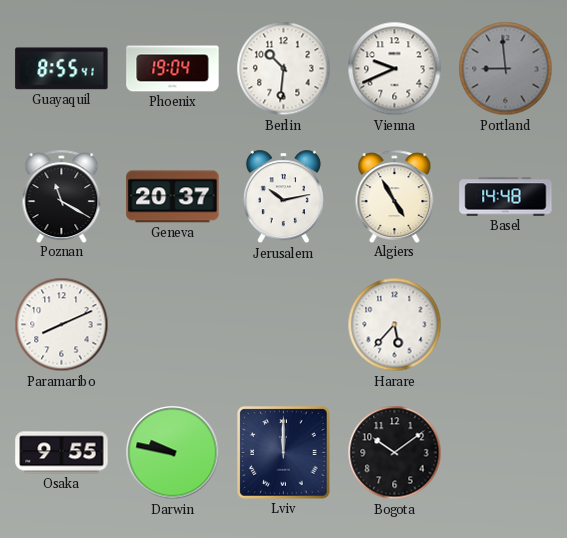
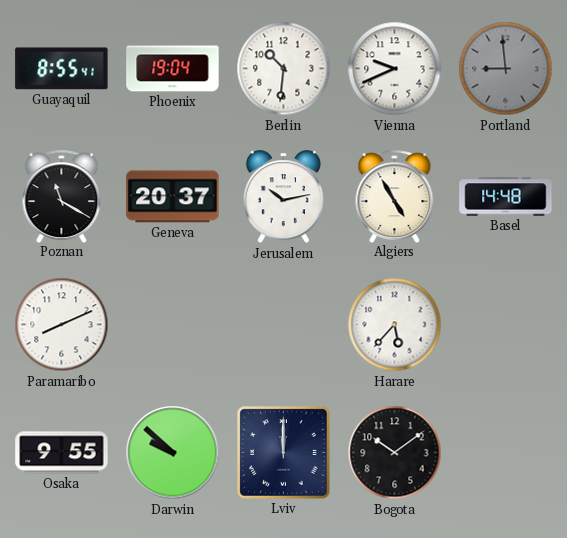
Darwin: 9:47 -> 9:52 (173, 453)
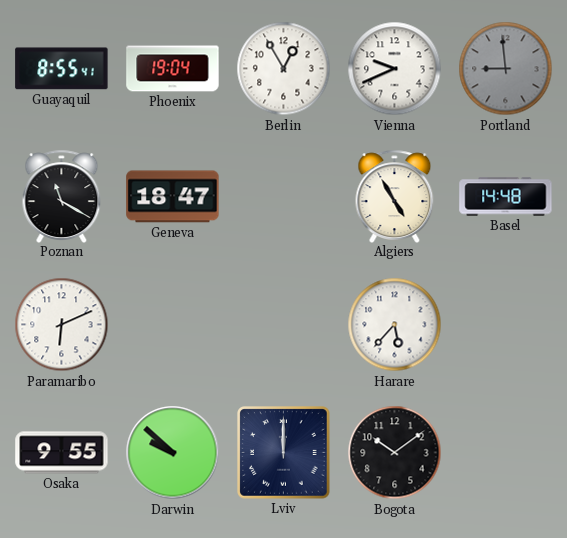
Berlin: 10:31 -> 12:55 (284, 69)
Geneva: 20:37 -> 18:47 (173, 197)
Jerusalem: 10:13 -> none (283, 197)
Paramaribo: 8:11 -> 6:11 (62, 325)
